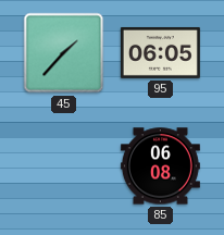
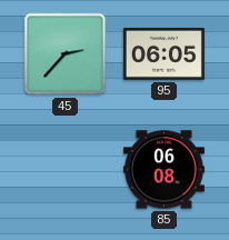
45: 1:37 -> 2:37 (66, 54)
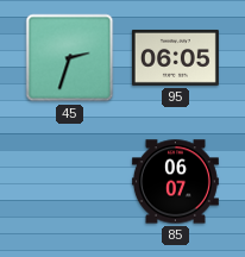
45: 2:37 -> 2:33 (70, 58)
85: 06:08 -> 06:07 (175, 182)
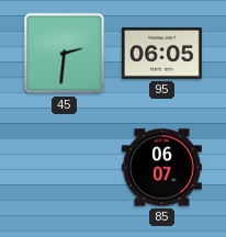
45: 2:33 -> 2:31 (65, 54)
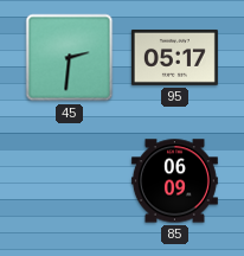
95: 06:05 -> 05:17 (174, 57)
85: 06:07 -> 06:09 (174, 181)
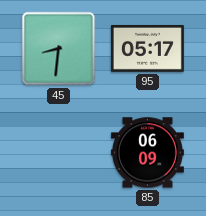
45: 2:31 -> 8:31 (59, 49)
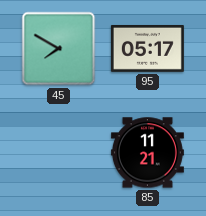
45: 8:31 -> 7:50 (59, 49)
85: 06:09 -> 11:21 (147, 153)
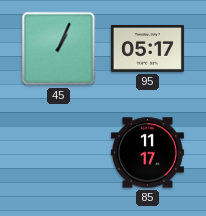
45: 7:50 -> 1:04 (59, 49)
85: 11:21 -> 11:17 (147, 153)
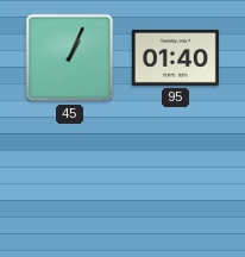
95: 05:17 -> 01:40 (175, 57)
85: 11:17 -> none (147, 153)
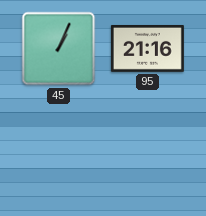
95: 01:40 -> 21:16 (147, 48)
